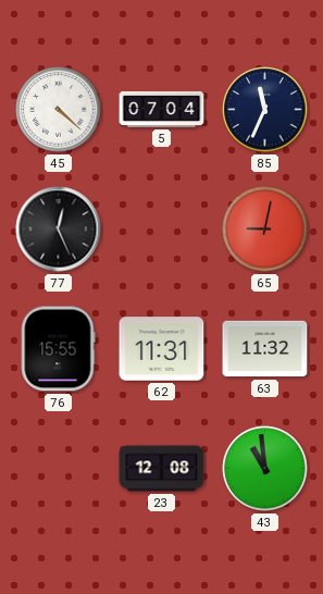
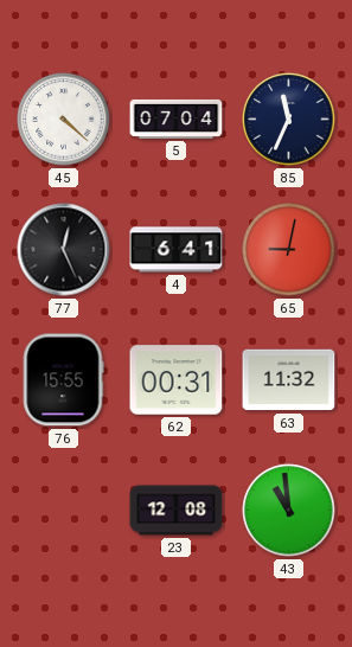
4: none -> 6:41 (177, 250)
62: 11:31 -> 00:31 (177, 380)
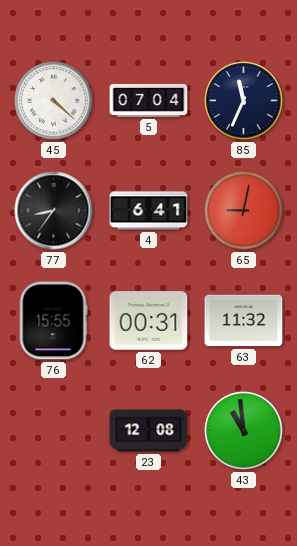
77: 12:26 -> 8:36 (54, 211)
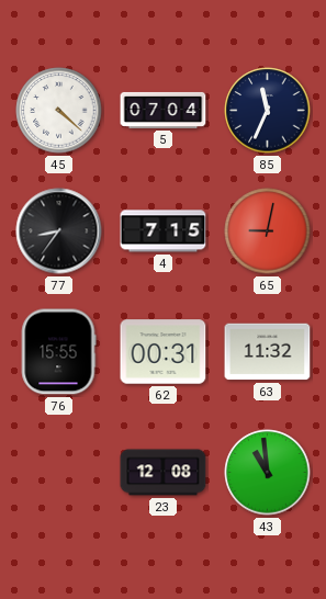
4: 6:41 -> 7:15 (164, 231)
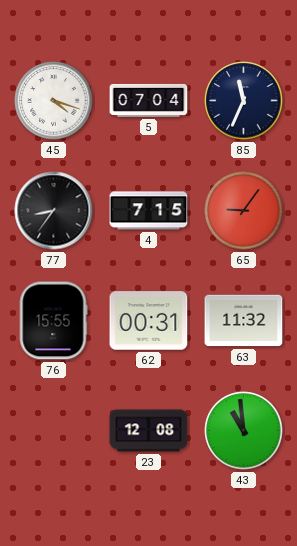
45: 4:22 -> 4:18 (54, 101)
65: 9:02 -> 9:06 (244, 211)
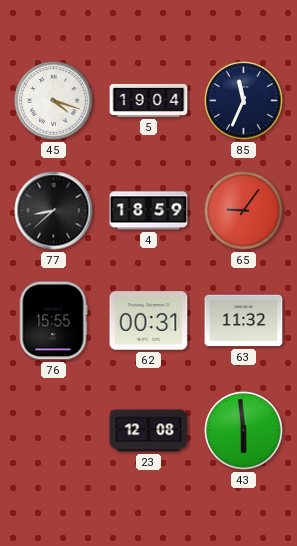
5: 07:04 -> 19:04 (149, 100)
77: 8:36 -> 8:38 (54, 211)
4: 7:15 -> 18:59 (149, 211)
43: 10:59 -> 5:59 (244, 431)
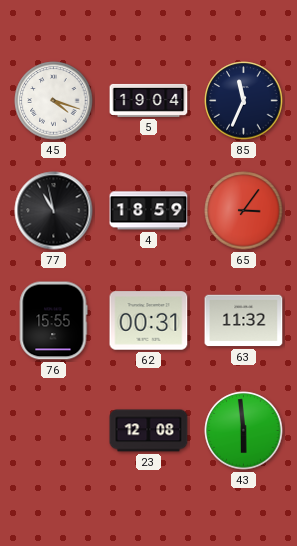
77: 8:38 -> 10:58 (54, 211)
65: 9:06 -> 3:06 (244, 211)
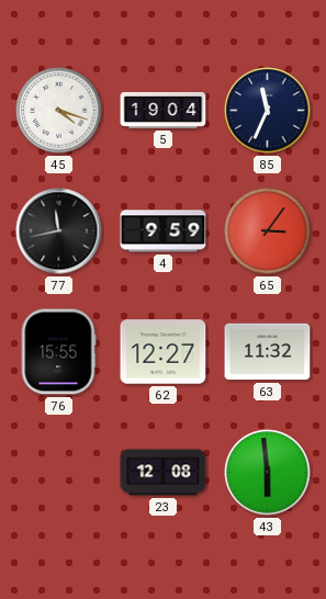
77: 10:58 -> 11:43 (59, 231)
4: 18:59 -> 9:59 (164, 231)
62: 00:31 -> 12:27 (164, 352)
